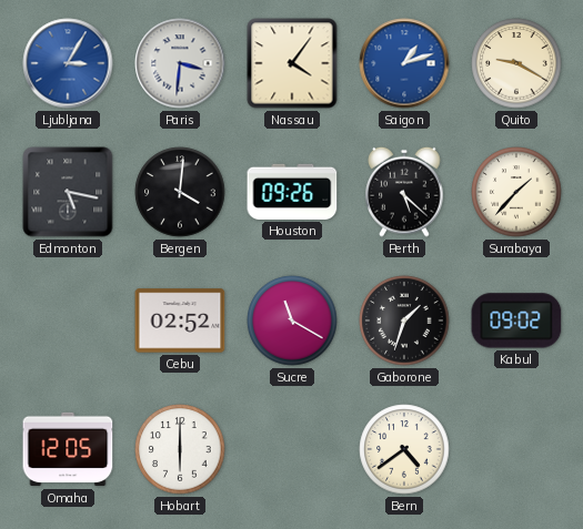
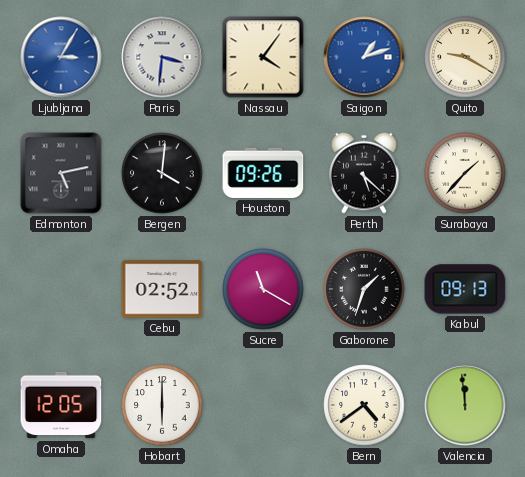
Edmonton: 5:17 -> 5:13 (61, 173)
Kabul: 09:02 -> 09:13 (465, 289)
Valencia: none -> 11:59 (465, 405)
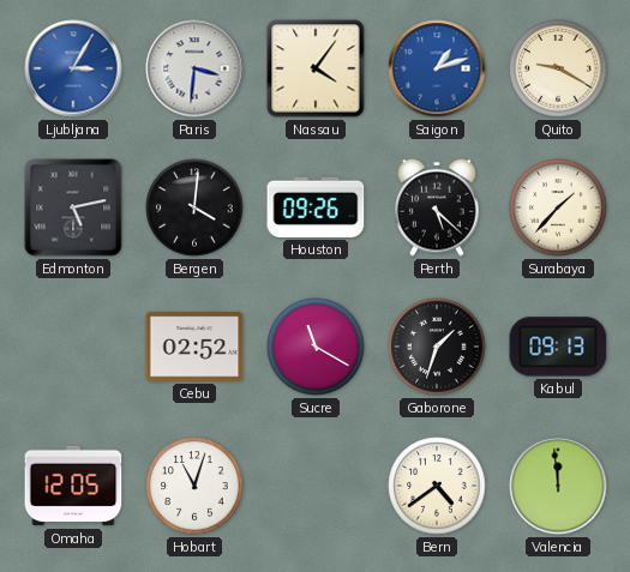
Hobart: 6:00 -> 11:03 (194, 486)
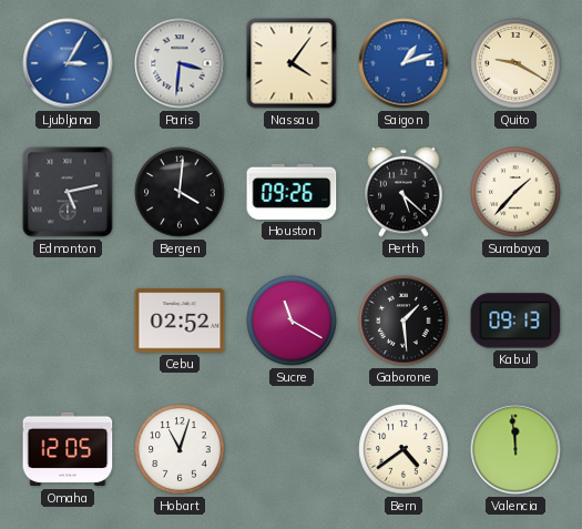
Gaborone: 1:33 -> 1:29 (404, 321)
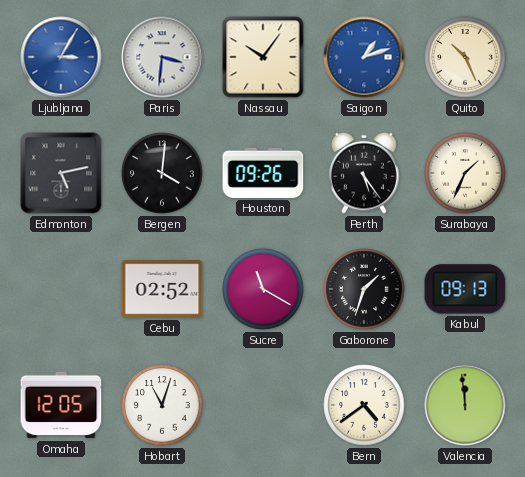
Nassau: 4:06 -> 10:06 (263, 57)
Quito: 9:20 -> 10:26 (465, 57)
Perth: 5:22 -> 5:24 (364, 173)
Surabaya: 1:37 -> 1:34 (465, 173)
Gaborone: 1:29 -> 1:33 (364, 289)
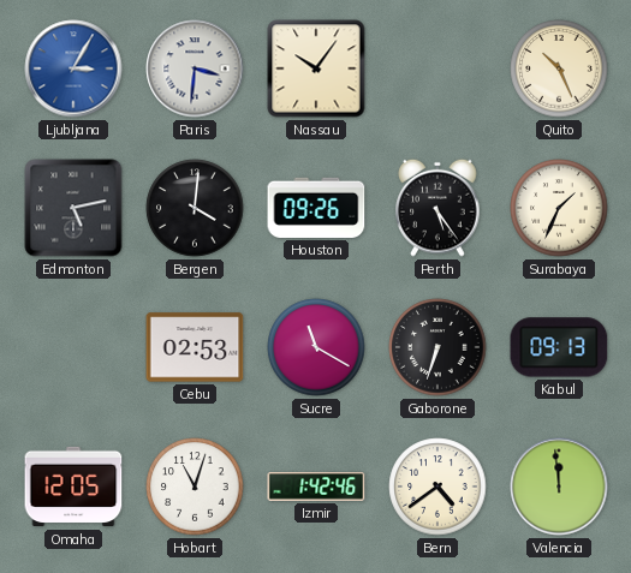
Saigon: 1:12 -> none (364, 57)
Cebu: 02:52 -> 02:53 (195, 347)
Gaborone: 1:33 -> 6:33 (437, 347)
Izmir: none -> 1:42 (316, 487)
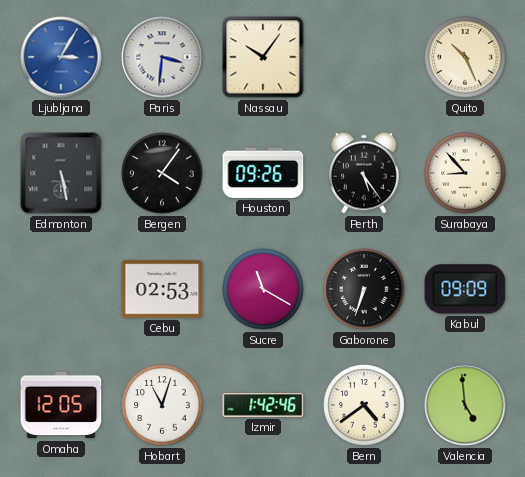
Edmonton: 5:13 -> 5:28 (61, 173)
Bergen: 4:01 -> 4:06 (162, 173)
Surabaya: 1:34 -> 8:53 (465, 173)
Kabul: 09:13 -> 09:09 (465, 289)
Valencia: 11:59 -> 4:59 (465, 405)
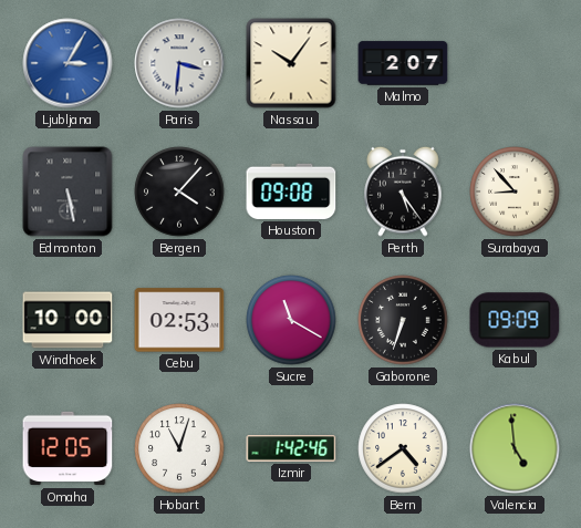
Malmo: none -> 2:07 (403, 63)
Quito: 10:26 -> none (465, 57)
Bergen: 4:06 -> 4:07 (179, 191)
Houston: 09:26 -> 09:08 (291, 191)
Windhoek: none -> 10:00 (68, 320)
